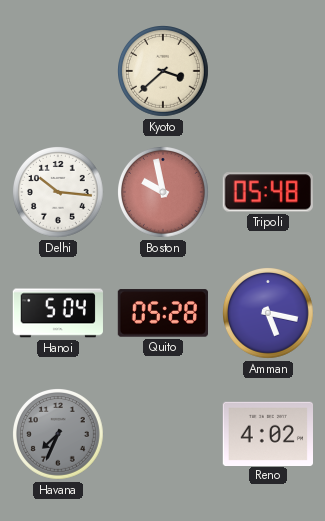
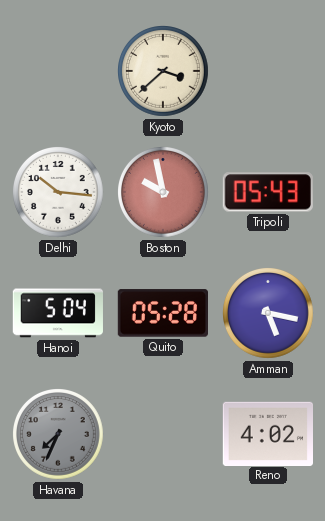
Tripoli: 05:48 -> 05:43 (268, 192)
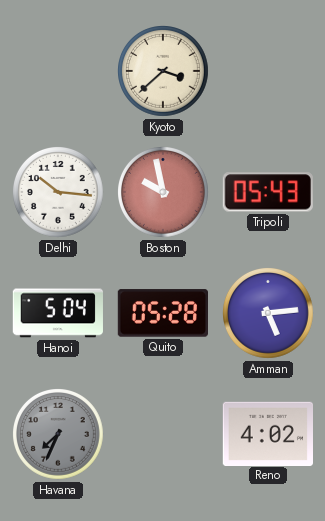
Amman: 5:17 -> 5:14 (269, 314)
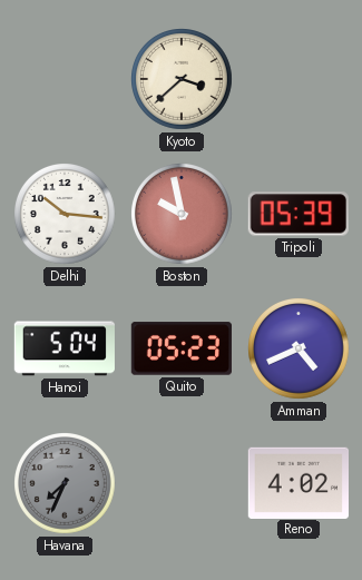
Tripoli: 05:43 -> 05:39 (299, 214)
Quito: 05:28 -> 05:23 (180, 348)
Amman: 5:14 -> 4:41 (300, 350)
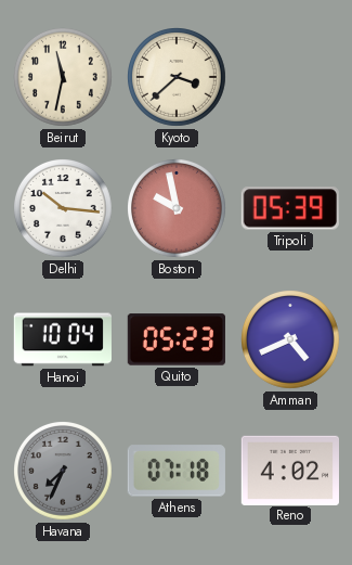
Beirut: none -> 11:32 (64, 78)
Hanoi: 5:04 -> 10:04 (63, 339)
Athens: none -> 07:18 (177, 471)
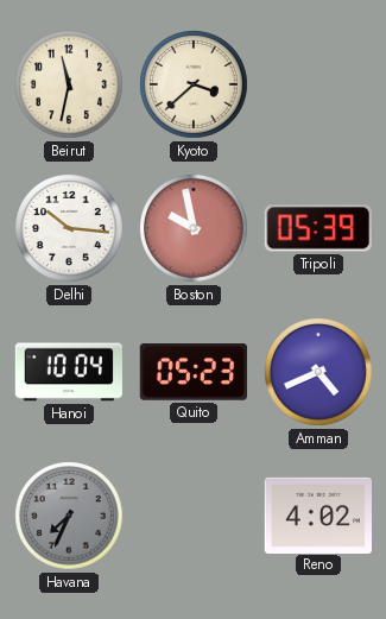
Athens: 07:18 -> none (177, 471)
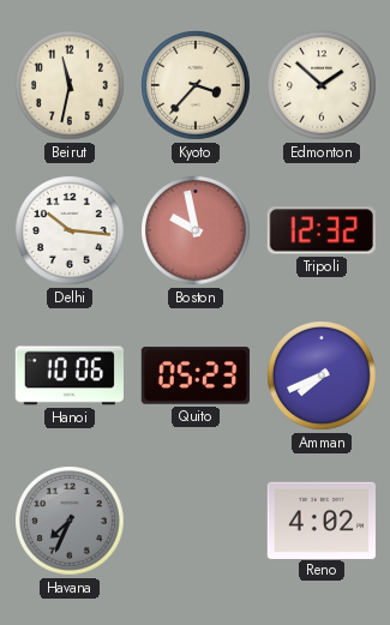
Kyoto: 3:38 -> 3:37 (197, 86)
Edmonton: none -> 1:52 (323, 86)
Tripoli: 05:39 -> 12:32 (322, 230)
Hanoi: 10:04 -> 10:06 (70, 375)
Amman: 4:41 -> 7:41 (323, 377)
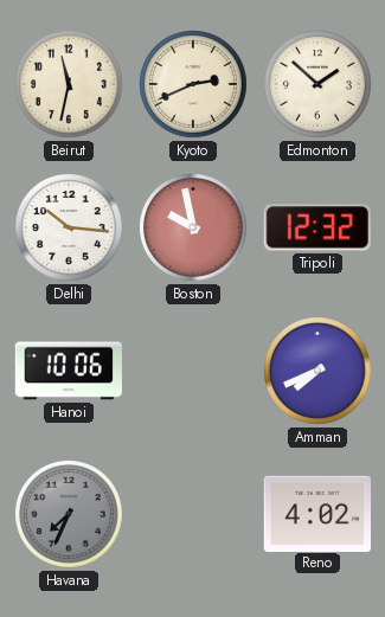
Kyoto: 3:37 -> 2:41 (194, 85)
Quito: 05:23 -> none (194, 375)
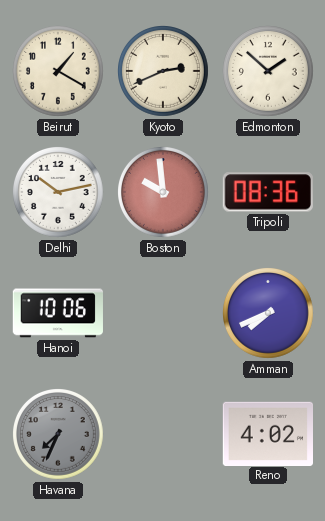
Beirut: 11:32 -> 1:20 (59, 72)
Delhi: 10:16 -> 10:13 (59, 193)
Boston: 9:58 -> 9:59 (164, 193)
Tripoli: 12:32 -> 08:36 (268, 192)
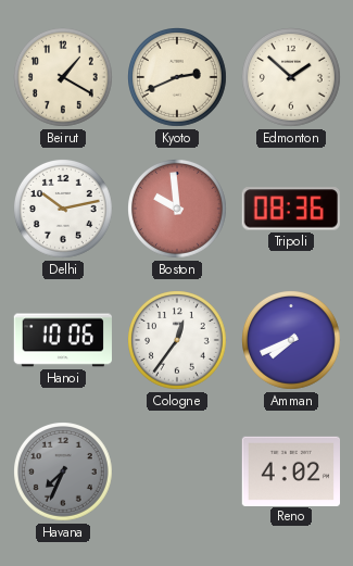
Cologne: none -> 12:36 (178, 341)
